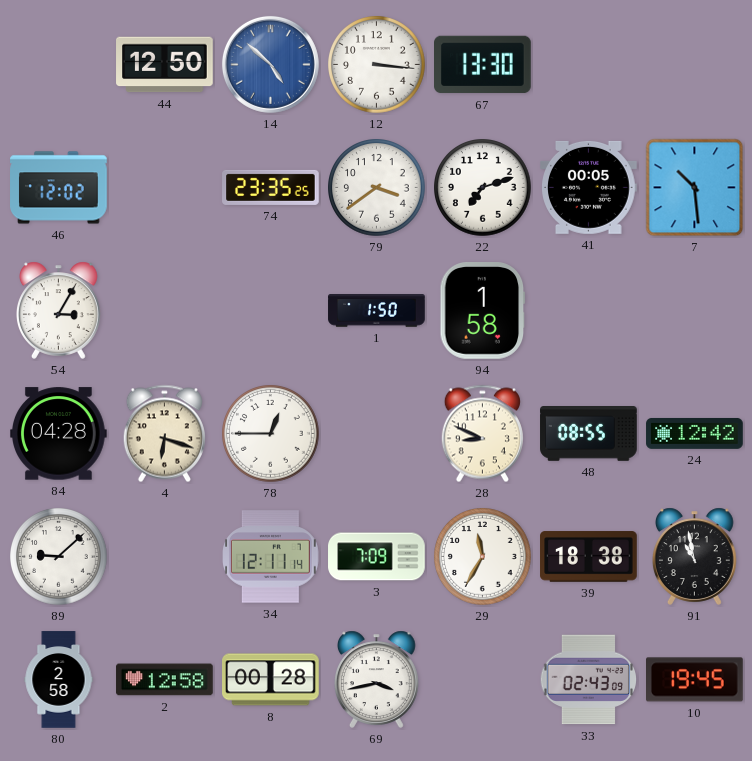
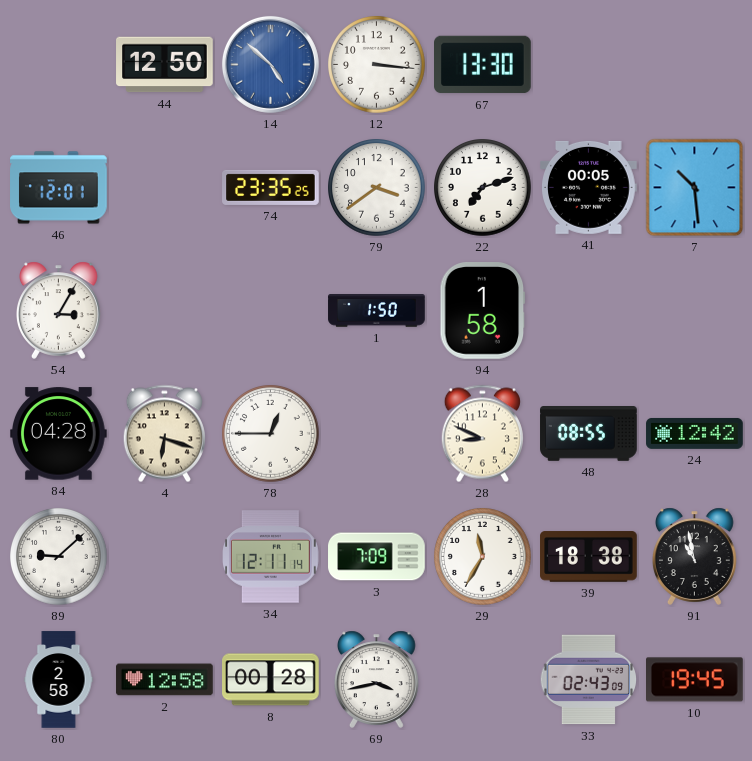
46: 12:02 -> 12:01 (59, 188)
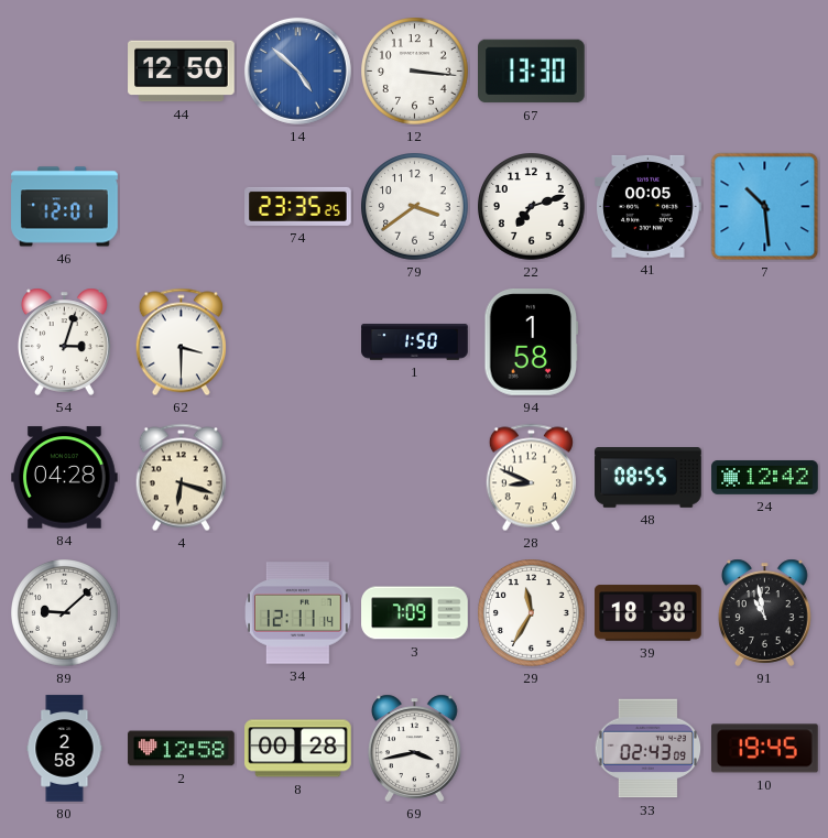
54: 3:05 -> 3:03 (65, 341)
62: none -> 3:30 (181, 342)
78: 12:45 -> none (271, 434)
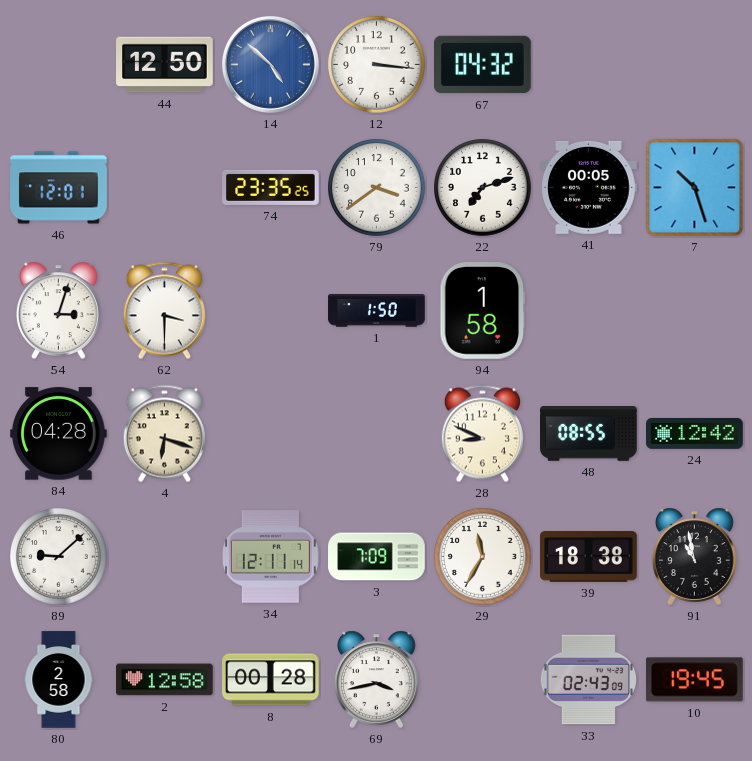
67: 13:30 -> 04:32 (483, 65)
7: 10:29 -> 10:27 (695, 188)
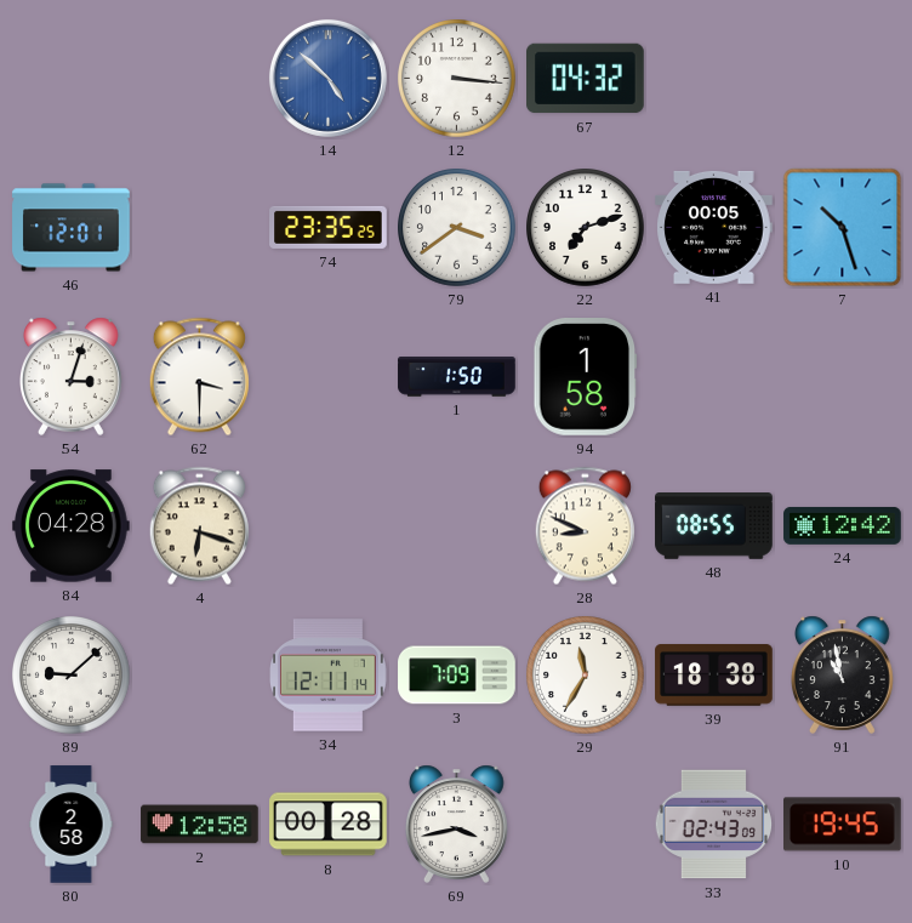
44: 12:50 -> none (165, 65)
